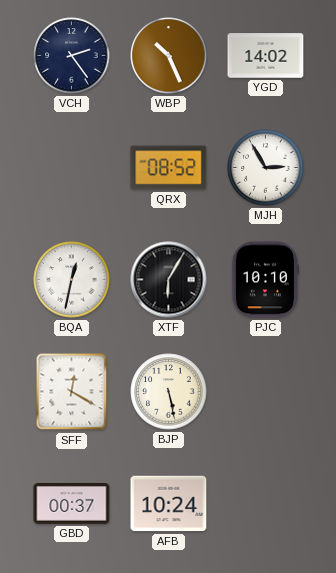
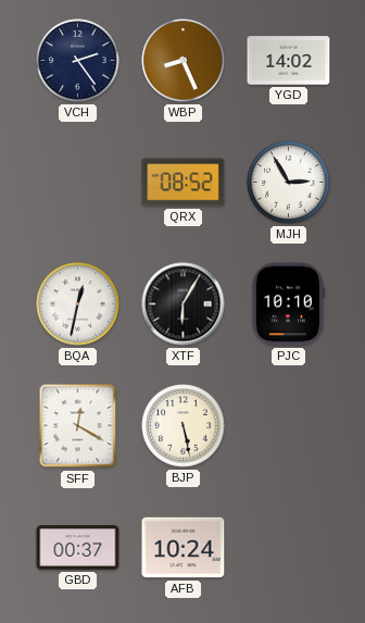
WBP: 10:26 -> 8:26 (184, 61)
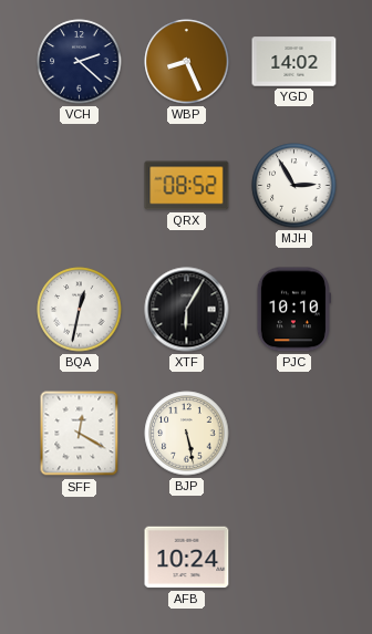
VCH: 2:24 -> 2:22 (80, 62)
GBD: 00:37 -> none (78, 548)
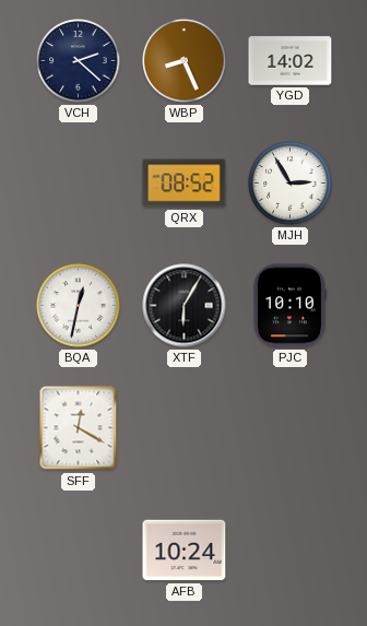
BJP: 5:28 -> none (187, 434)
